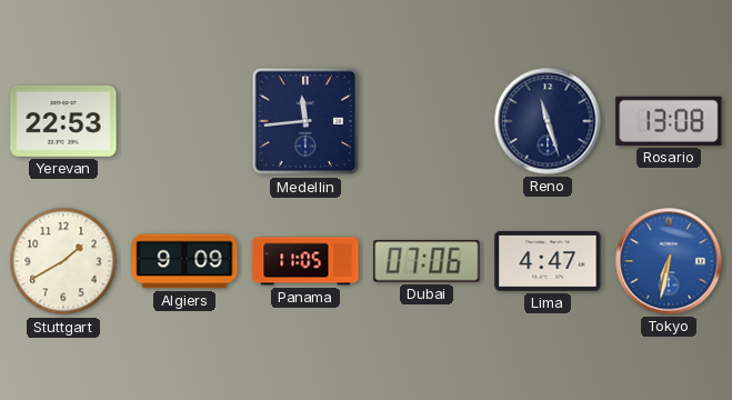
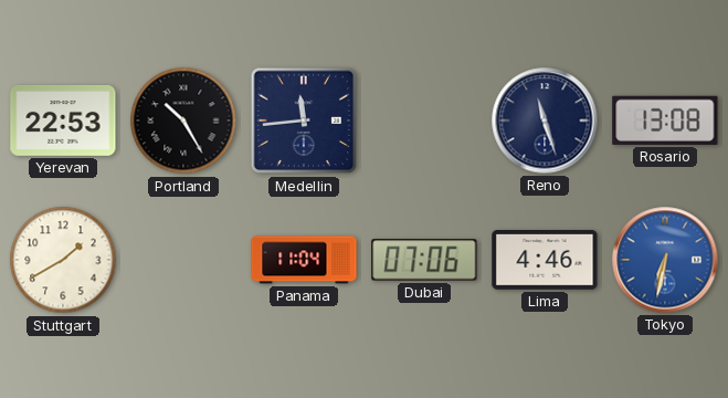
Portland: none -> 10:25 (183, 121)
Algiers: 9:09 -> none (184, 261)
Panama: 11:05 -> 11:04 (304, 260)
Lima: 4:47 -> 4:46 (545, 261)
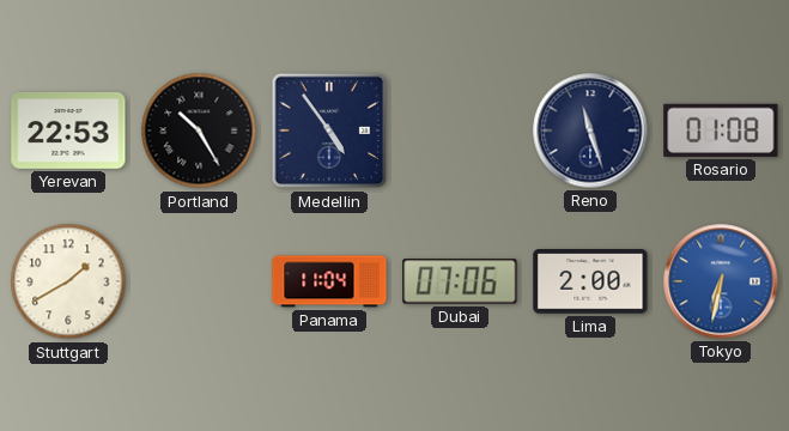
Medellin: 11:44 -> 4:54 (329, 130)
Rosario: 13:08 -> 01:08 (721, 130)
Lima: 4:46 -> 2:00 (590, 283)
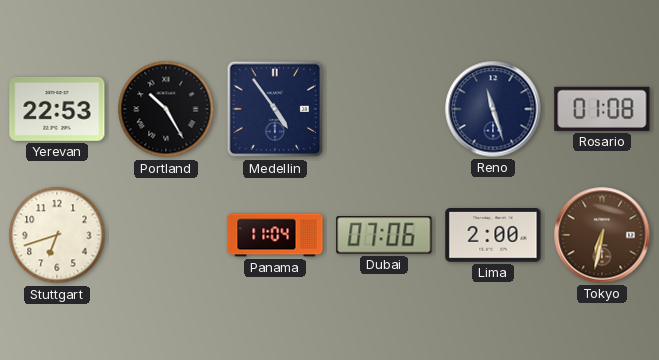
Stuttgart: 1:40 -> 6:42 (57, 235)
Tokyo dial: blue -> brown (602, 235)
